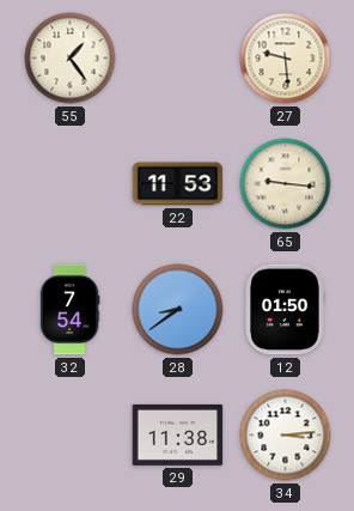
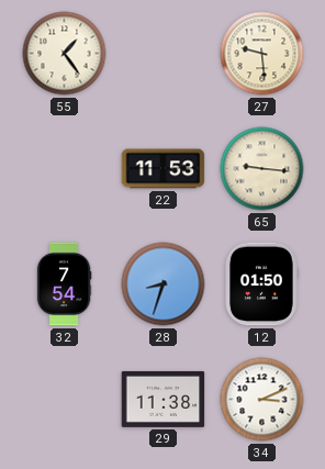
28: 8:39 -> 8:33 (164, 284)
34: 3:14 -> 3:11 (262, 400)
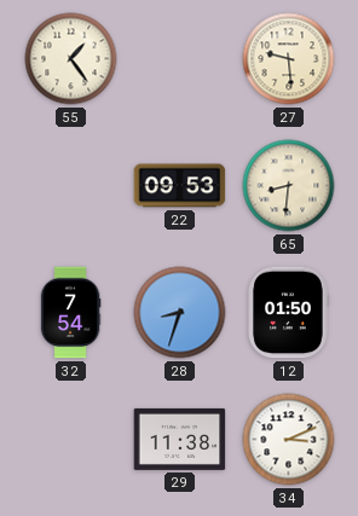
22: 11:53 -> 09:53 (180, 186)
65: 9:16 -> 8:31 (289, 186)
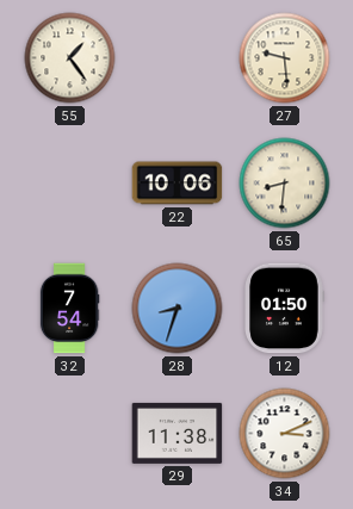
22: 09:53 -> 10:06 (178, 184)
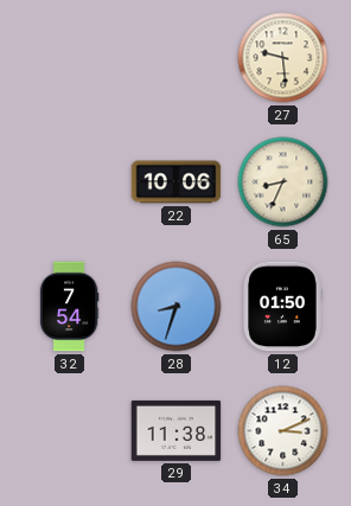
55: 1:24 -> none (70, 58)
65: 8:31 -> 8:34 (283, 182)
